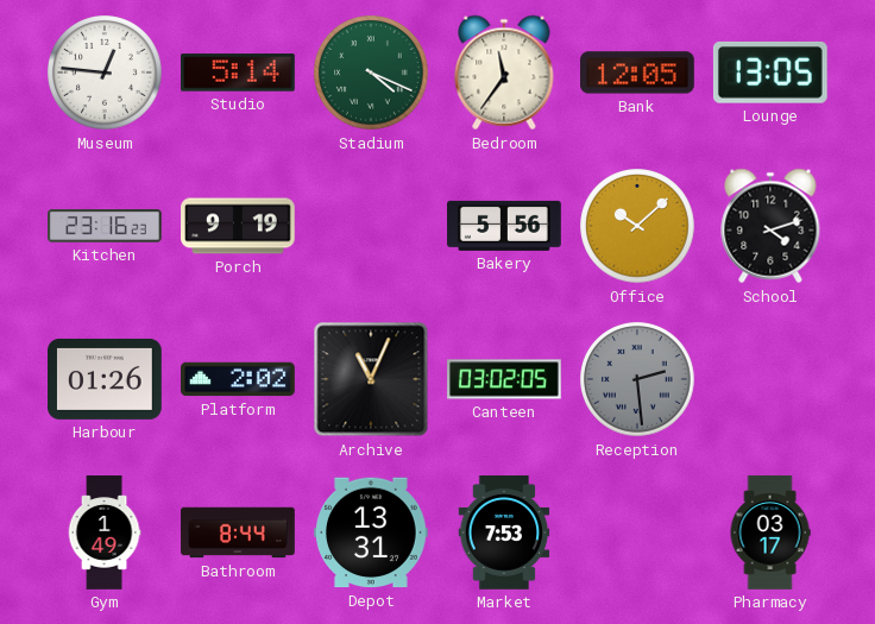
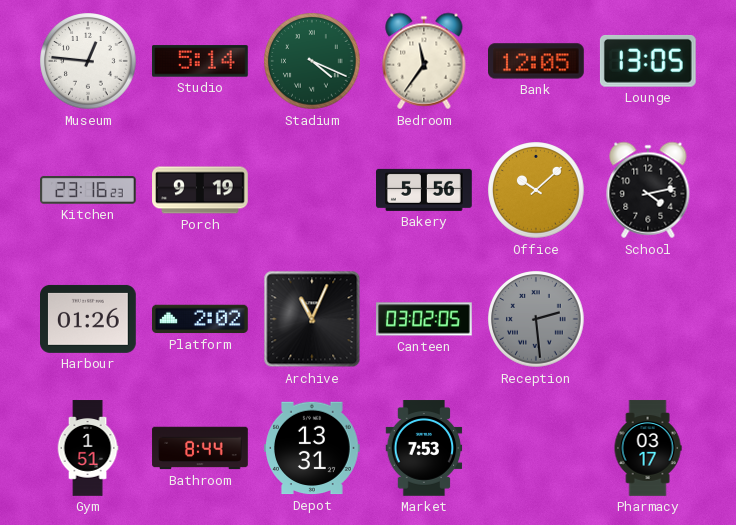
School: 4:12 -> 4:13 (648, 190)
Gym: 1:49 -> 1:51 (88, 448)
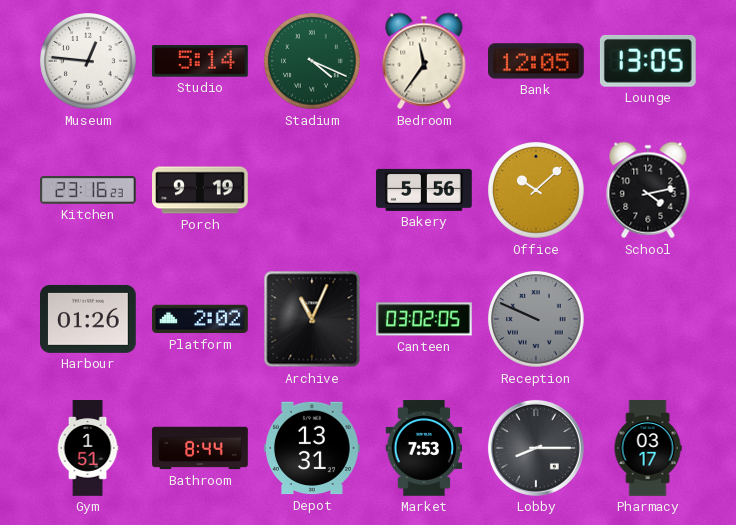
Reception: 2:29 -> 9:49 (536, 319)
Lobby: none -> 8:15 (536, 448)
